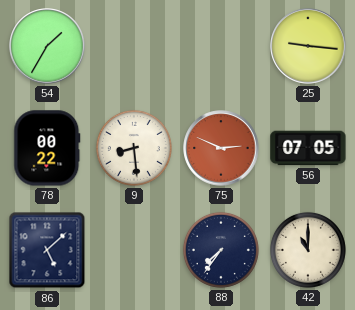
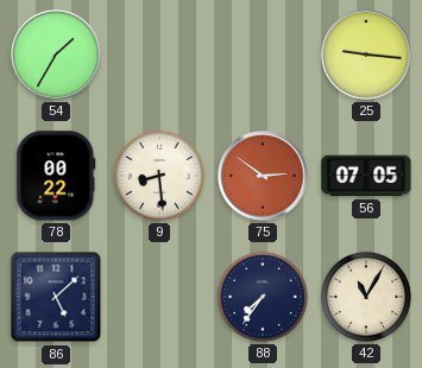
75: 2:49 -> 2:51 (263, 176)
42: 11:00 -> 11:05 (366, 297)
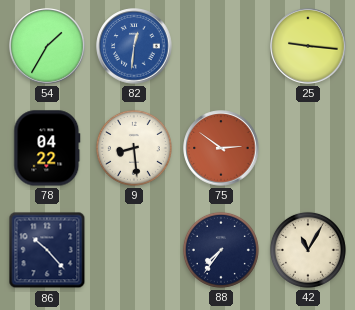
82: none -> 12:31 (134, 46)
78: 00:22 -> 04:22 (47, 148)
56: 07:05 -> none (366, 176)
86: 5:08 -> 10:23 (47, 250)
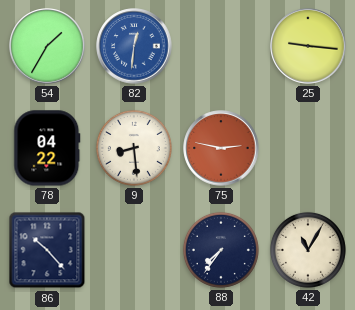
75: 2:51 -> 2:47 (221, 148)
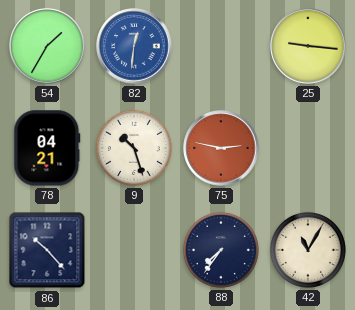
78: 04:22 -> 04:21 (47, 148)
9: 8:29 -> 10:27 (134, 148)
